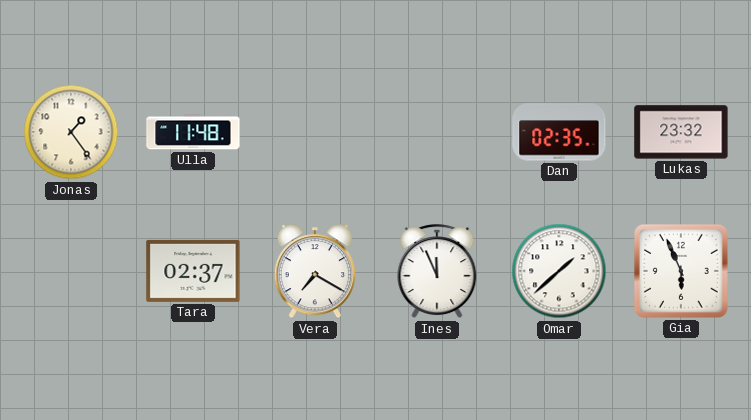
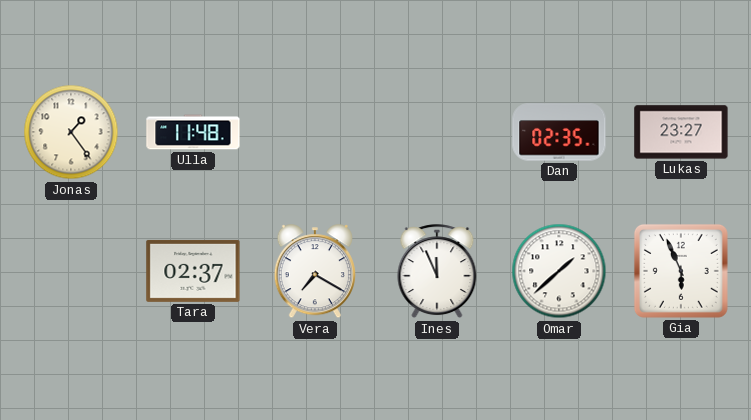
Lukas: 23:32 -> 23:27 (681, 132)
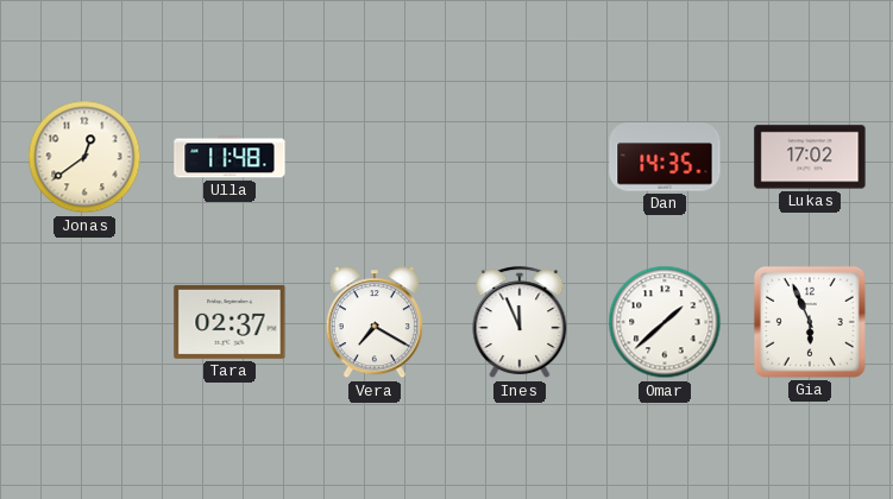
Jonas: 1:24 -> 12:39 (84, 157)
Dan: 02:35 -> 14:35 (665, 157)
Lukas: 23:27 -> 17:02 (810, 157)
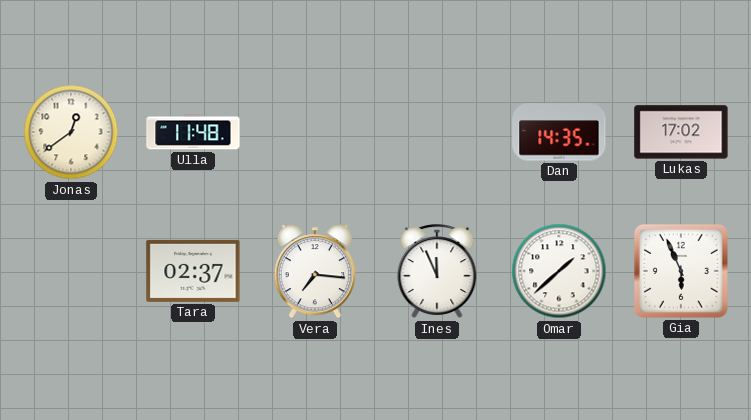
Vera: 7:20 -> 7:16 (315, 272)
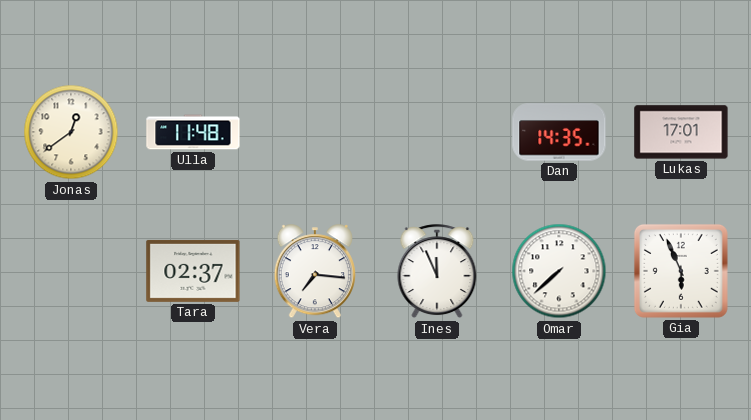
Lukas: 17:02 -> 17:01 (681, 132)
Omar: 1:38 -> 7:38 (559, 271)
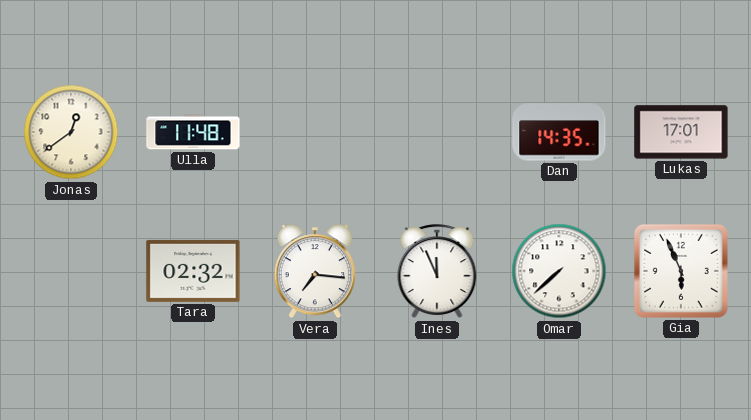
Tara: 02:37 -> 02:32 (193, 271)
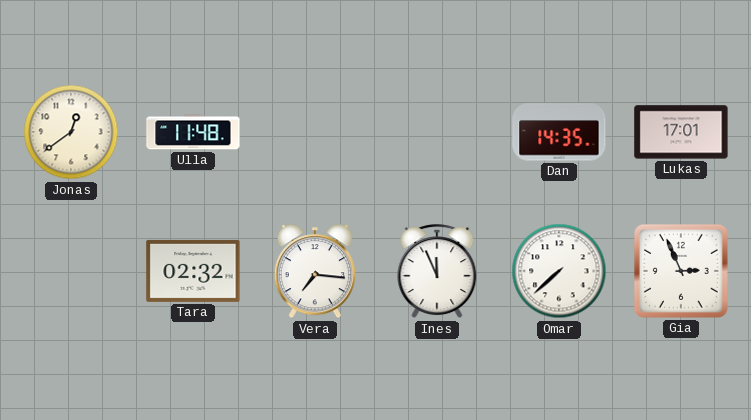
Gia: 5:56 -> 2:56 (681, 271)
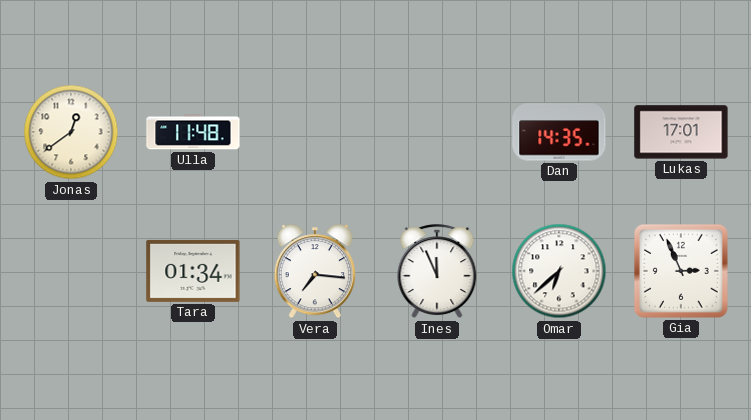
Tara: 02:32 -> 01:34 (193, 271)
Omar: 7:38 -> 6:38 (559, 271)
